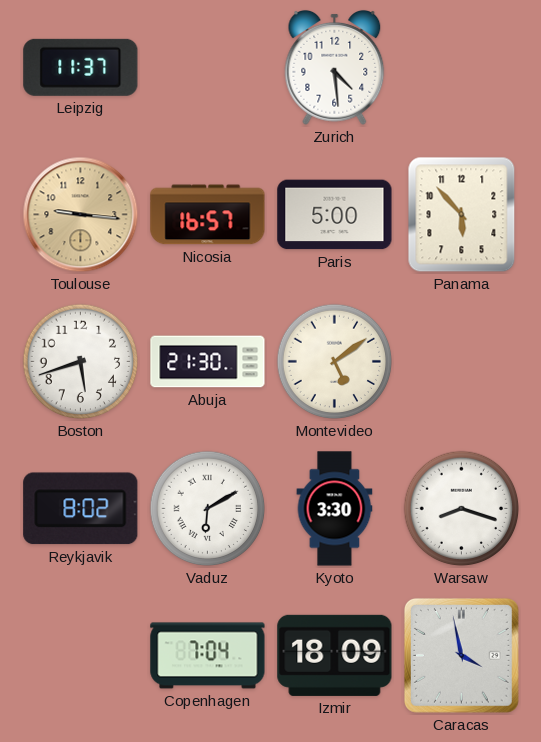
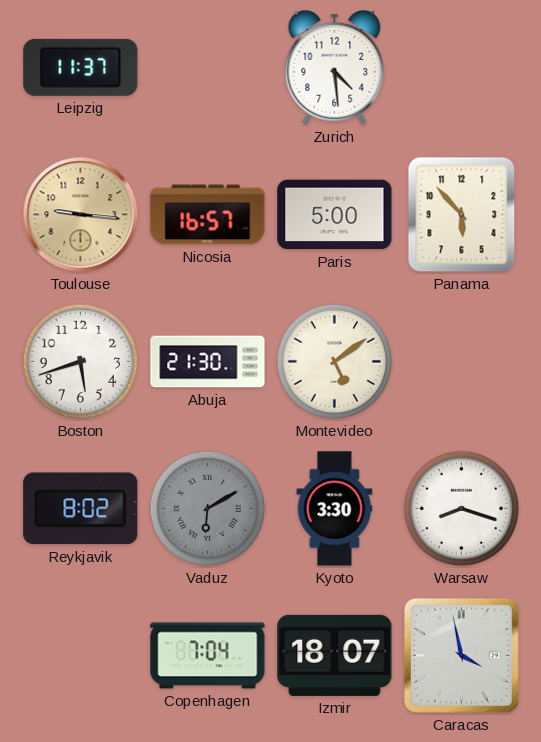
Vaduz dial: white -> grey (208, 509)
Izmir: 18:09 -> 18:07 (335, 655)
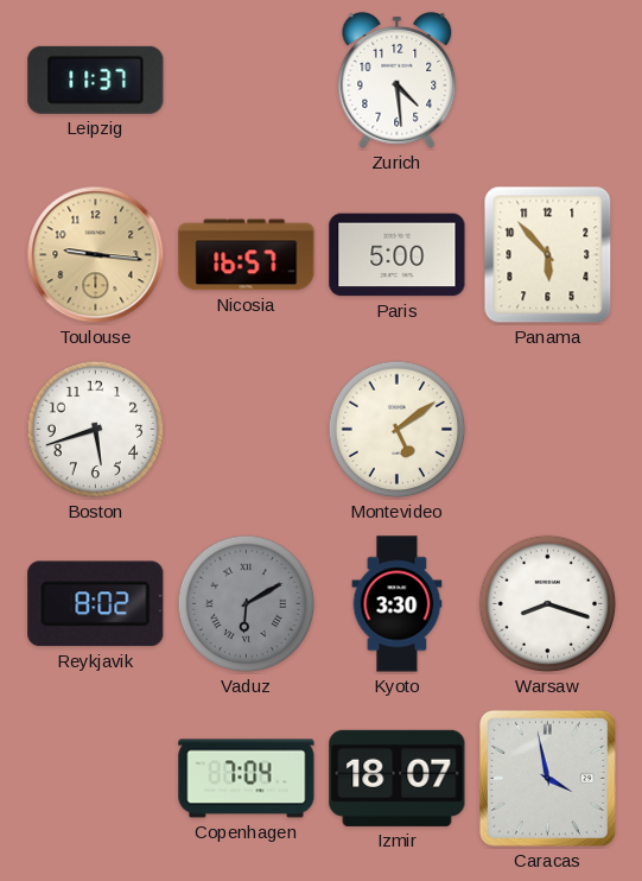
Abuja: 21:30 -> none (208, 362)
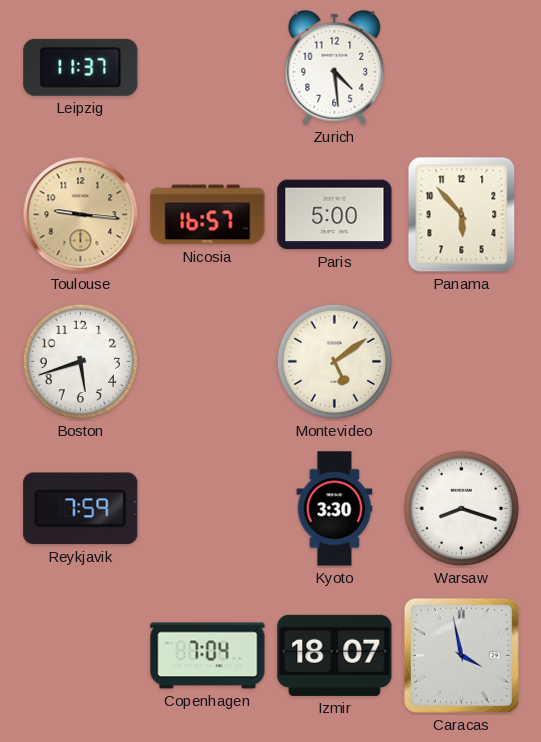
Reykjavik: 8:02 -> 7:59 (81, 509)
Vaduz: 6:10 -> none (247, 604)
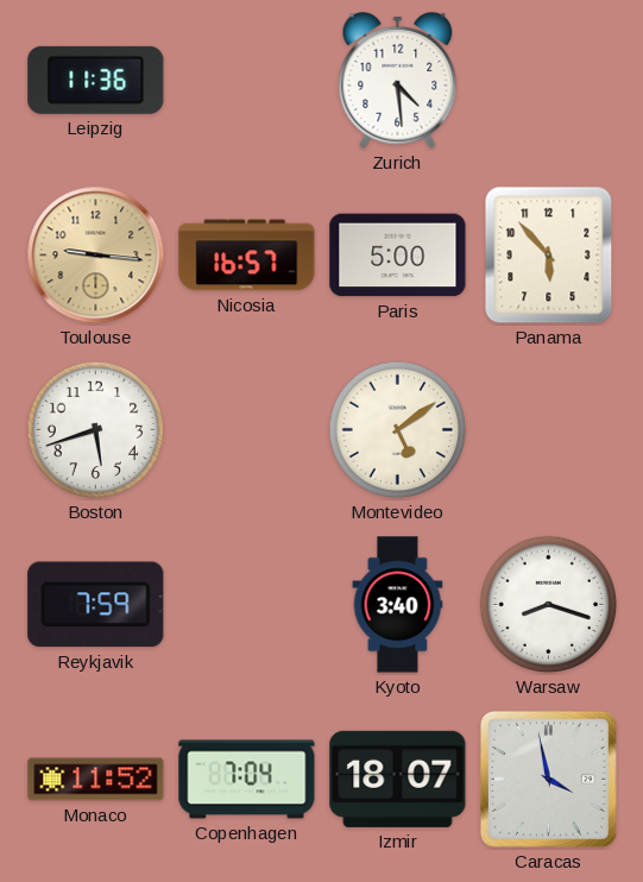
Leipzig: 11:37 -> 11:36 (96, 80)
Kyoto: 3:30 -> 3:40 (398, 605)
Monaco: none -> 11:52 (96, 780)
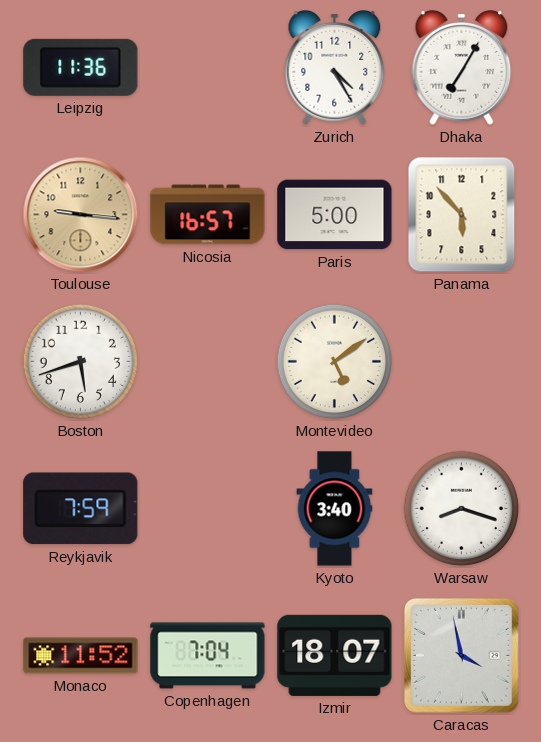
Zurich: 4:29 -> 4:25 (335, 67)
Dhaka: none -> 7:05 (462, 67)
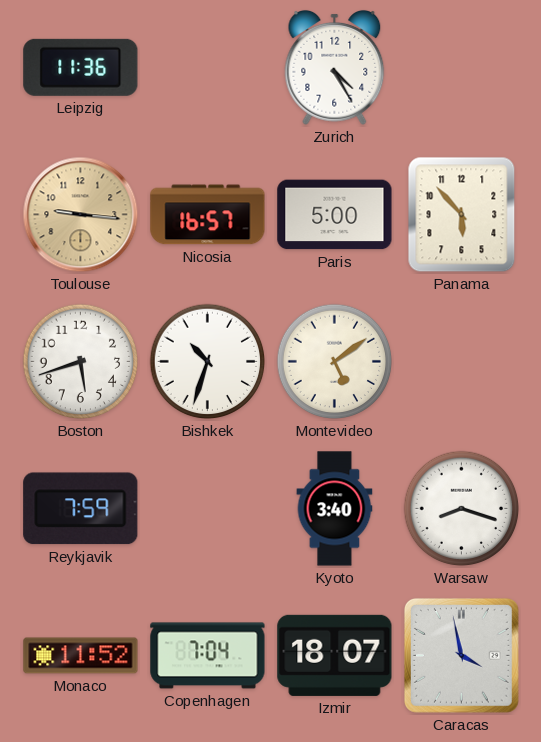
Dhaka: 7:05 -> none (462, 67)
Bishkek: none -> 10:33 (208, 362)
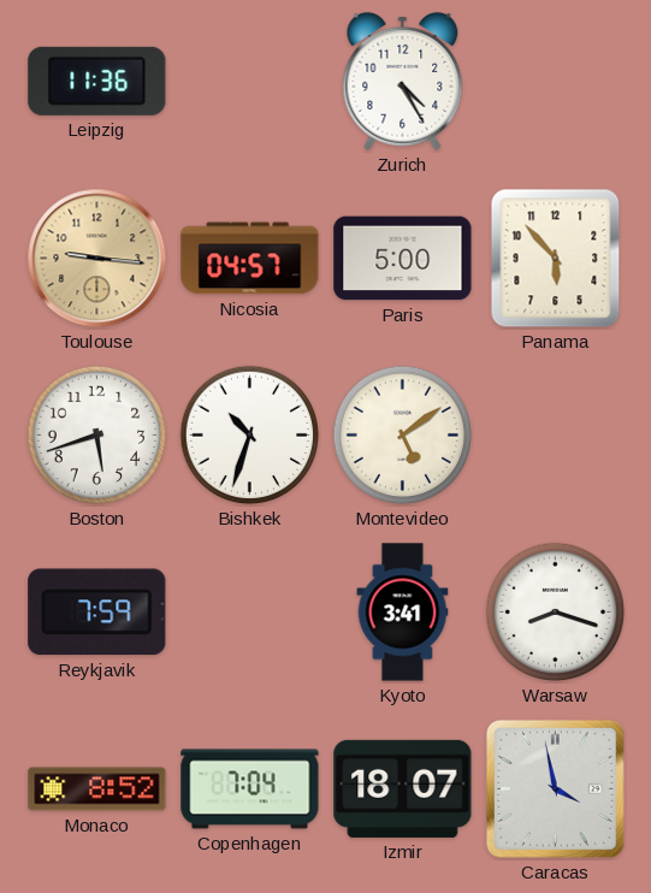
Nicosia: 16:57 -> 04:57 (250, 259)
Kyoto: 3:40 -> 3:41 (403, 613)
Monaco: 11:52 -> 8:52 (97, 789)
